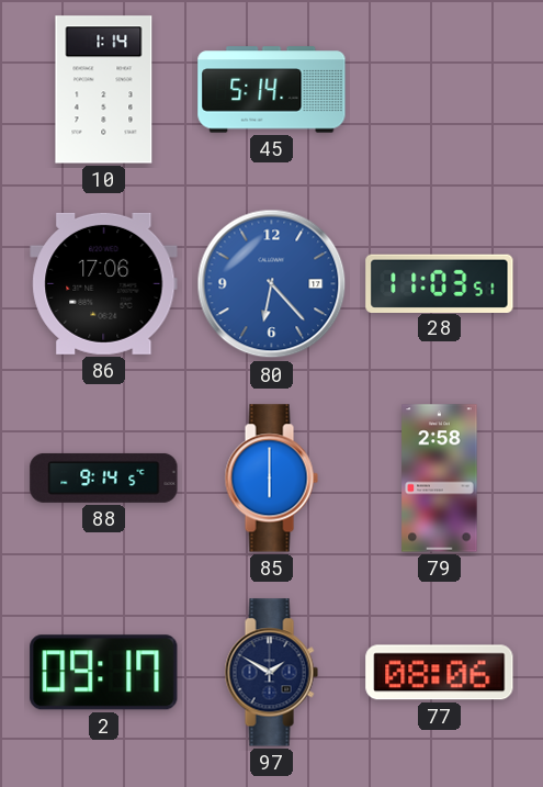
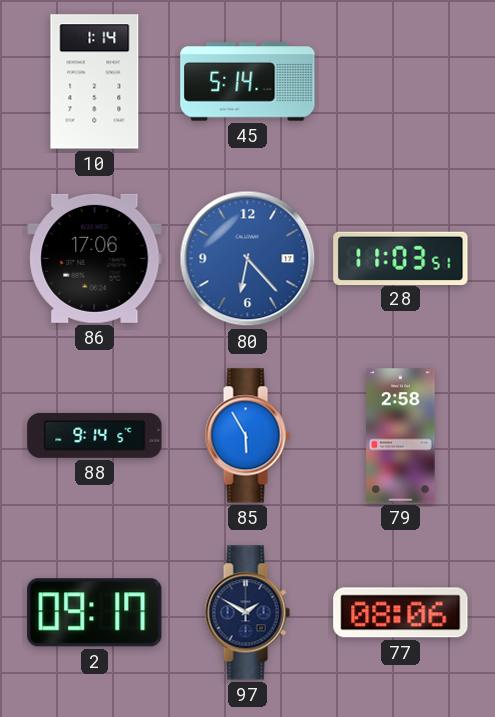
85: 6:00 -> 5:55 (247, 436)
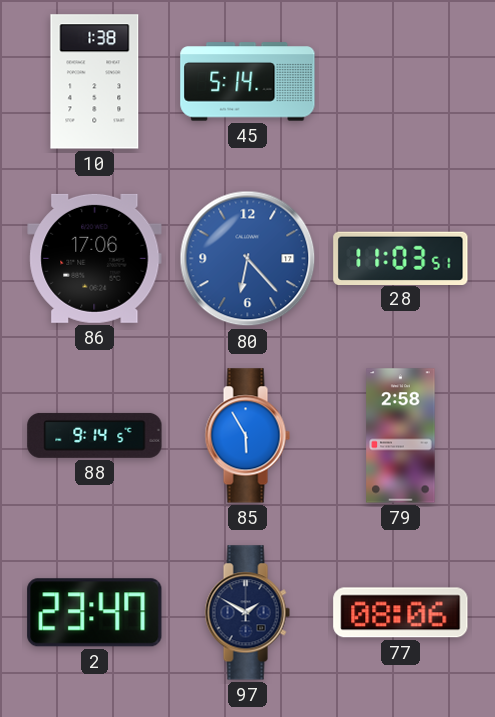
10: 1:14 -> 1:38 (95, 82)
2: 09:17 -> 23:47 (95, 613)
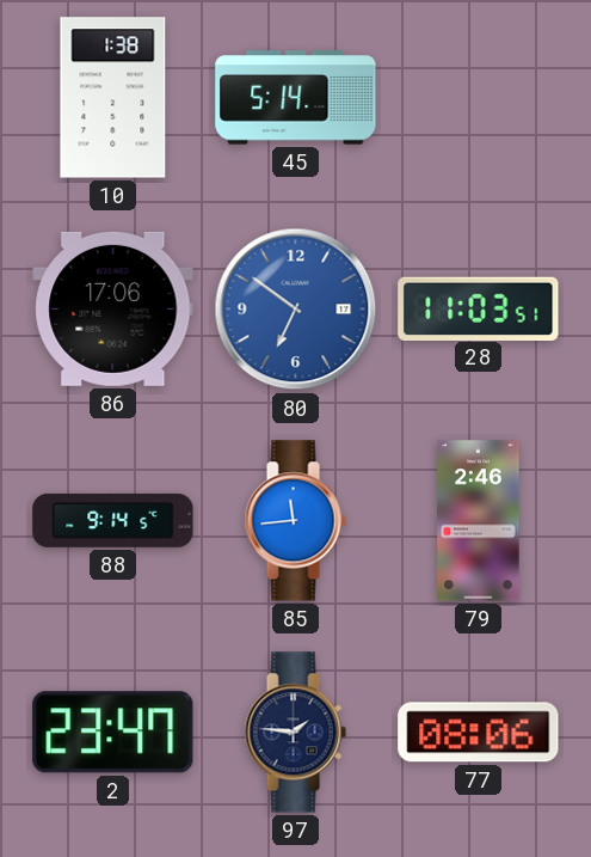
80: 6:23 -> 6:51 (296, 310)
85: 5:55 -> 11:44 (295, 521)
79: 2:58 -> 2:46 (479, 521)
97: 1:50 -> 1:46 (295, 733)
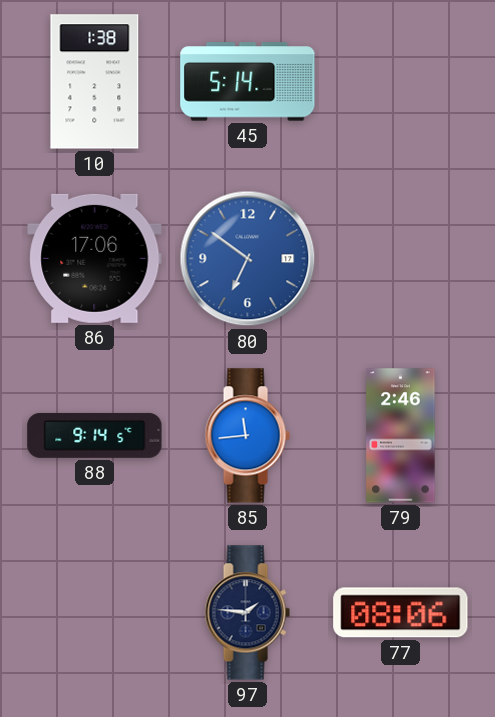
28: 11:03 -> none (479, 308)
2: 23:47 -> none (113, 733)
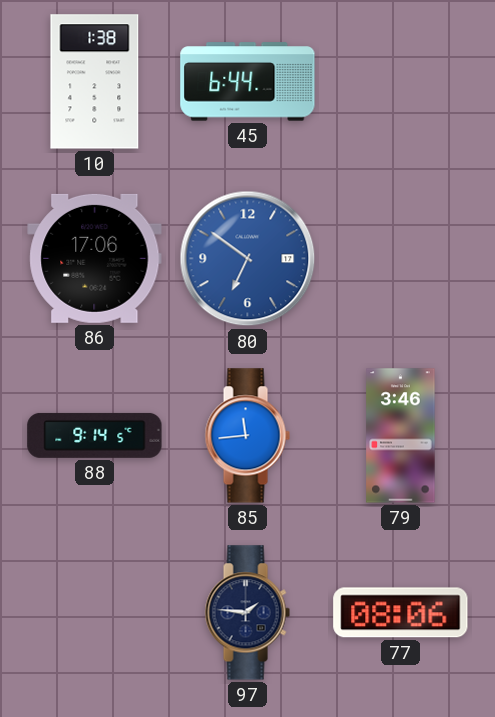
45: 5:14 -> 6:44 (248, 82)
79: 2:46 -> 3:46 (401, 436)
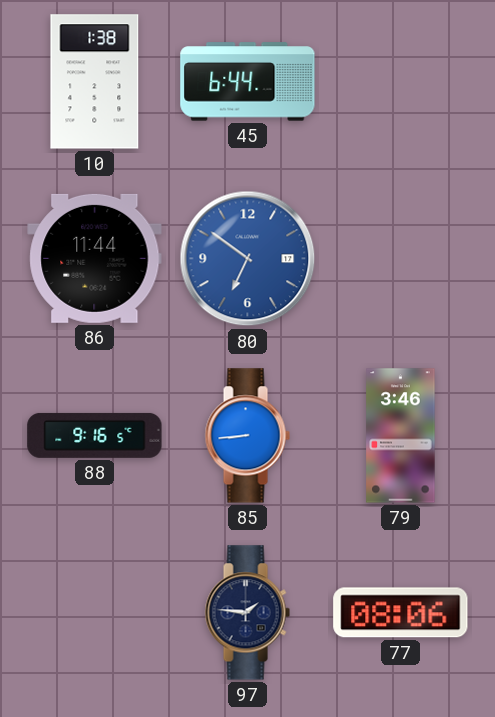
86: 17:06 -> 11:44 (95, 258)
88: 9:14 -> 9:16 (95, 435)
85: 11:44 -> 8:44 (247, 436)
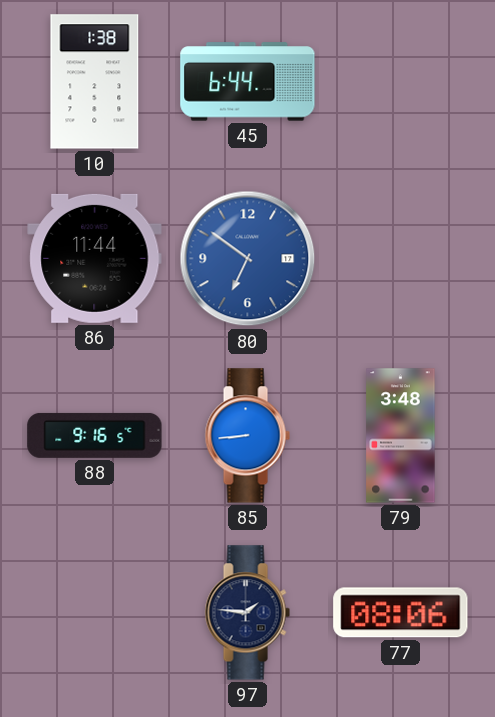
79: 3:46 -> 3:48 (401, 436)
